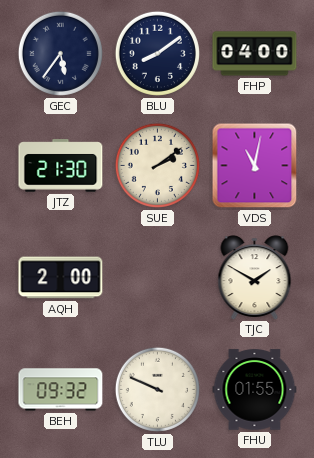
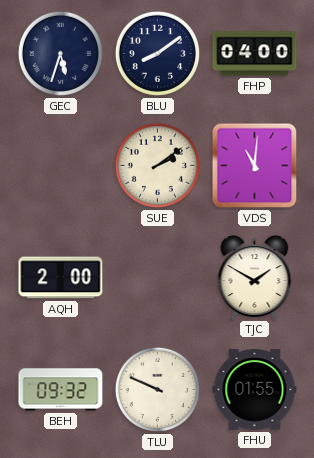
GEC: 5:36 -> 5:33 (60, 53)
JTZ: 21:30 -> none (61, 166)
VDS: 11:02 -> 11:01 (255, 166)
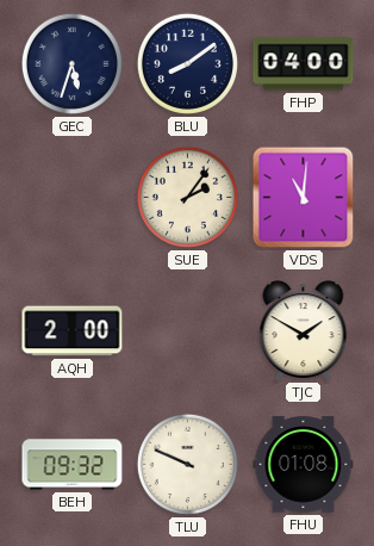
SUE: 2:09 -> 2:06 (187, 197)
FHU: 01:55 -> 01:08 (304, 465)
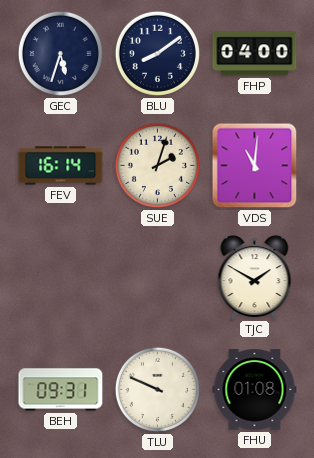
FEV: none -> 16:14 (61, 166)
SUE: 2:06 -> 2:03 (157, 165)
AQH: 2:00 -> none (73, 331)
BEH: 09:32 -> 09:31 (61, 390)
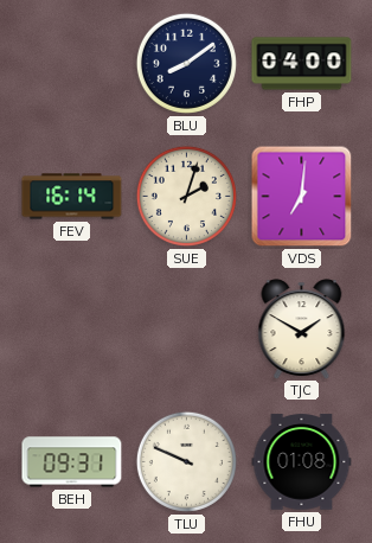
GEC: 5:33 -> none (60, 53)
VDS: 11:01 -> 7:01 (302, 197)
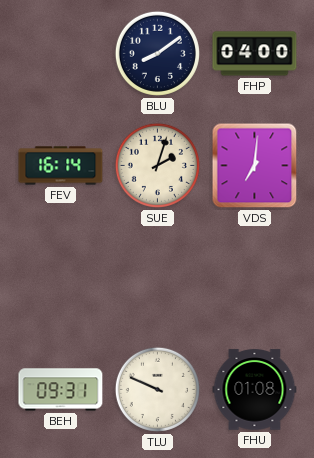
TJC: 1:50 -> none (302, 328)
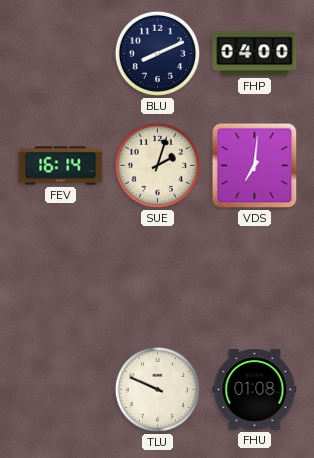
BLU: 8:09 -> 8:11 (157, 53)
BEH: 09:31 -> none (61, 390)
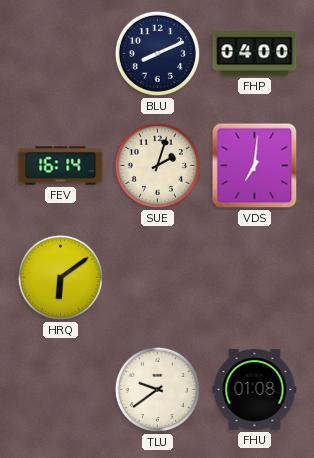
HRQ: none -> 6:09 (60, 277)
TLU: 9:49 -> 9:39 (157, 389)
